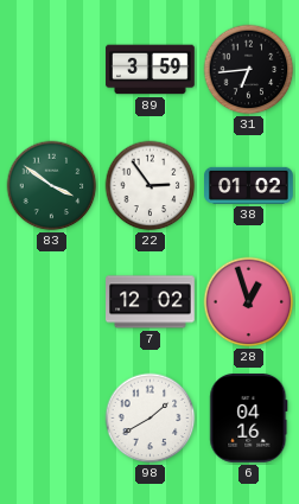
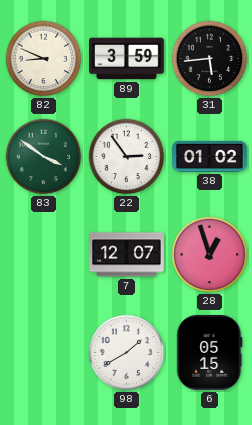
82: none -> 8:49 (44, 59)
31: 6:44 -> 5:44 (210, 59)
7: 12:02 -> 12:07 (127, 255)
6: 04:16 -> 05:15 (210, 353)
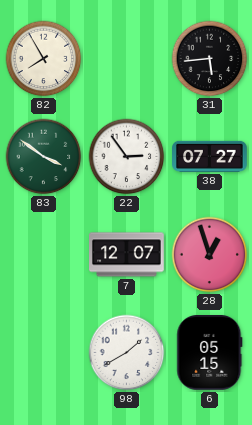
82: 8:49 -> 7:55 (44, 59)
89: 3:59 -> none (127, 59)
38: 01:02 -> 07:27 (210, 156)
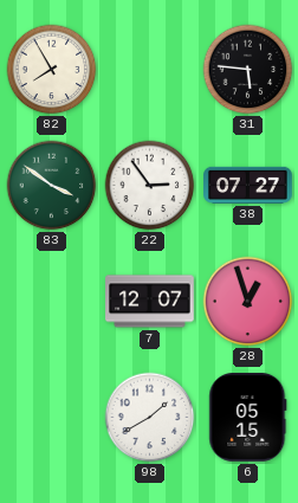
31: 5:44 -> 5:46 (248, 70)
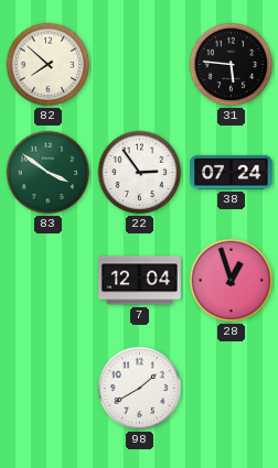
82: 7:55 -> 7:52 (49, 65)
38: 07:27 -> 07:24 (232, 172)
7: 12:07 -> 12:04 (140, 281)
6: 05:15 -> none (248, 418)
